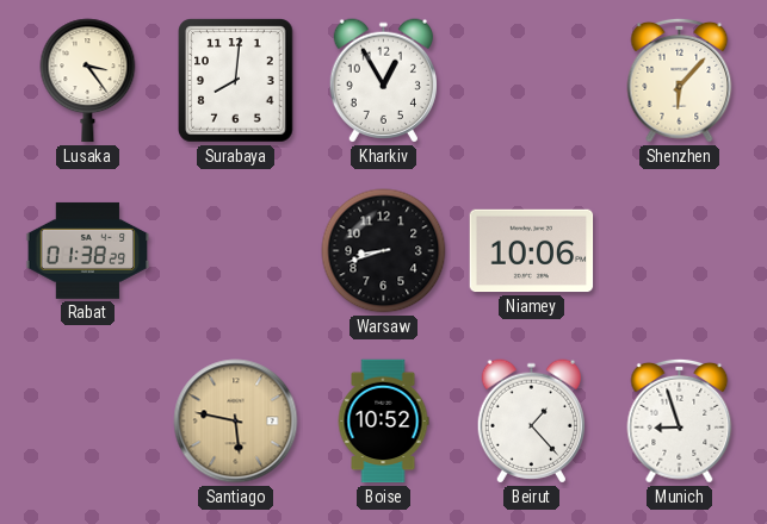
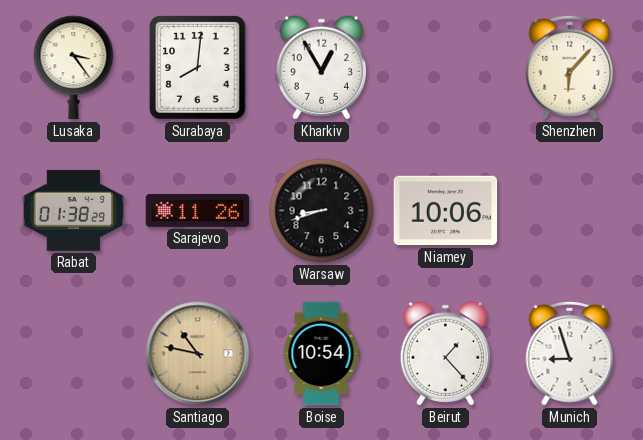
Sarajevo: none -> 11:26 (198, 210)
Santiago: 5:47 -> 10:47 (198, 354)
Boise: 10:52 -> 10:54 (321, 354)
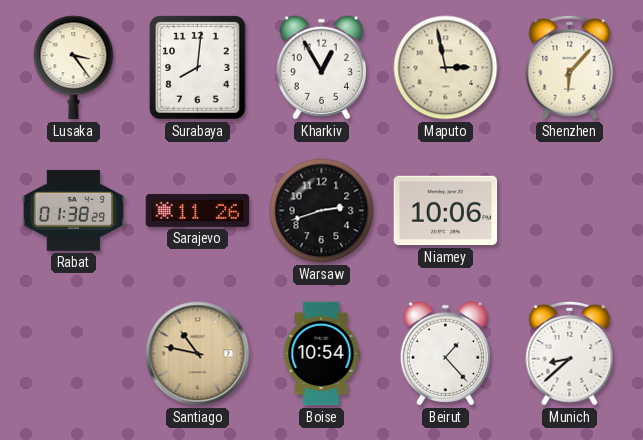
Maputo: none -> 2:58 (446, 68)
Warsaw: 8:42 -> 2:42 (322, 211)
Munich: 8:57 -> 8:38 (570, 353)
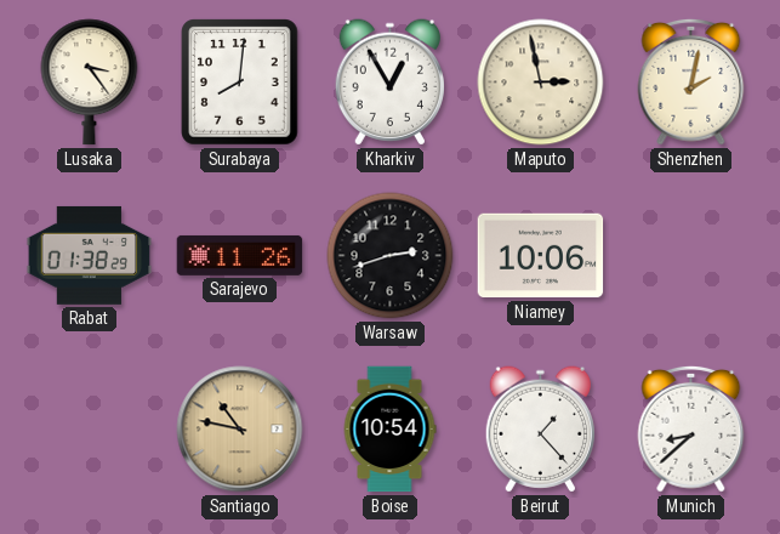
Shenzhen: 6:07 -> 2:02 (691, 81)
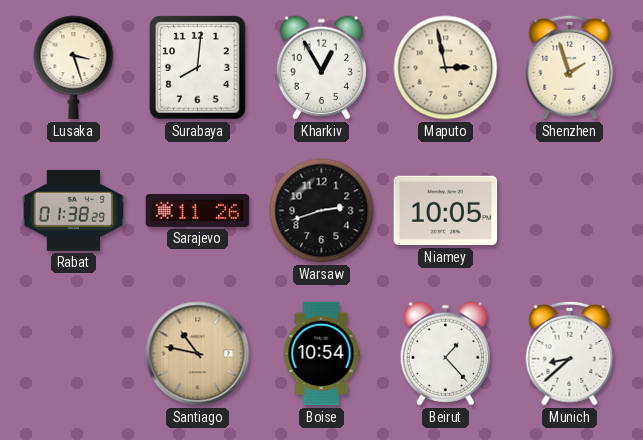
Lusaka: 3:24 -> 3:27 (74, 68)
Shenzhen: 2:02 -> 1:57 (570, 67)
Niamey: 10:06 -> 10:05 (446, 211)
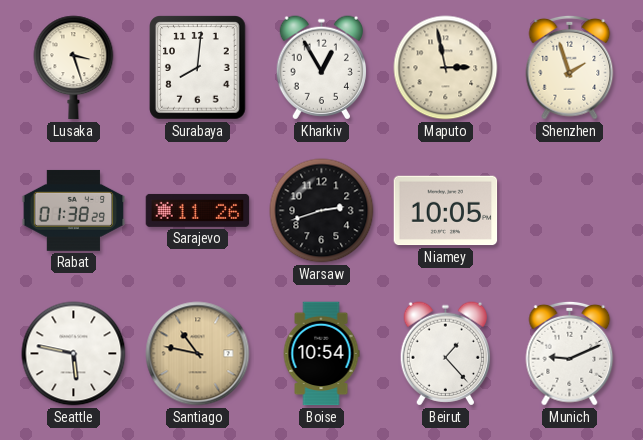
Seattle: none -> 5:47 (74, 354)
Munich: 8:38 -> 9:11 (570, 353)
